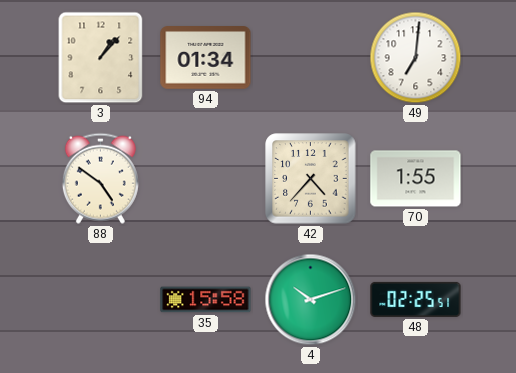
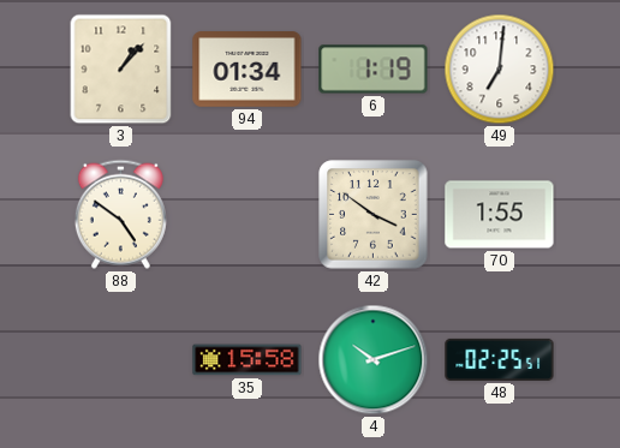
6: none -> 1:19 (374, 70)
42: 4:37 -> 3:51 (374, 215)
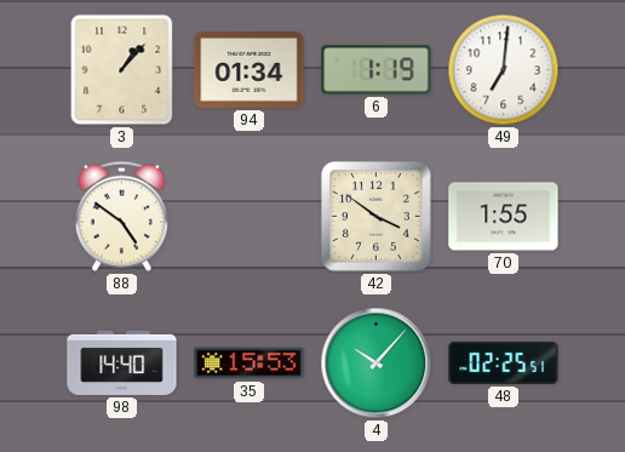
98: none -> 14:40 (122, 362)
35: 15:58 -> 15:53 (250, 364)
4: 10:12 -> 10:07 (377, 364)
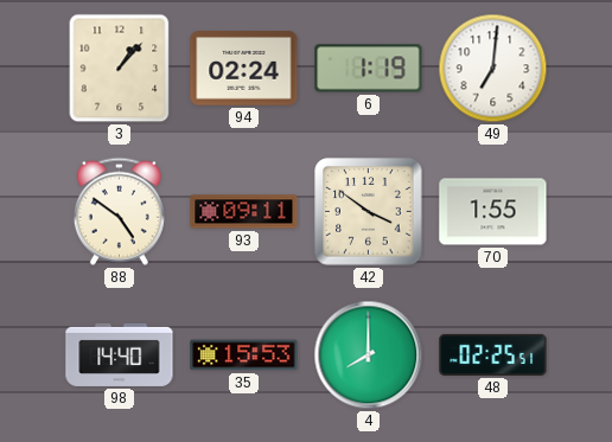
94: 01:34 -> 02:24 (244, 69)
93: none -> 09:11 (244, 212)
4: 10:07 -> 8:00 (369, 355)
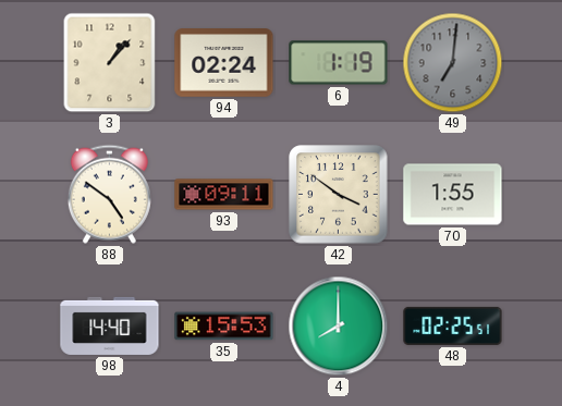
49 dial: white -> grey (453, 63)
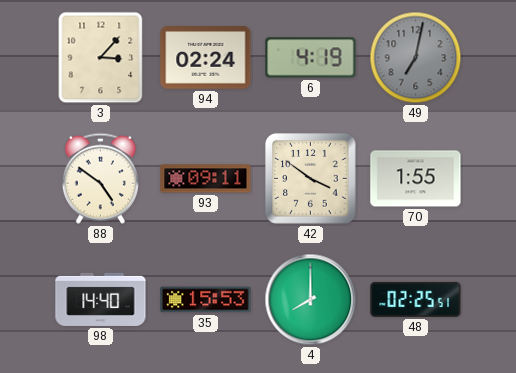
3: 1:07 -> 3:07 (101, 58)
6: 1:19 -> 4:19 (311, 58)
49: 7:01 -> 7:02 (416, 58)
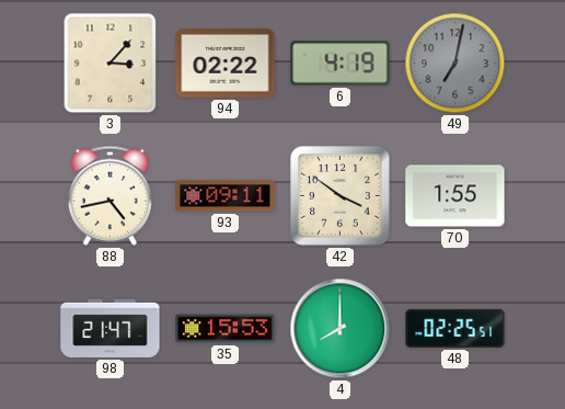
94: 02:24 -> 02:22 (226, 64)
88: 4:51 -> 4:43 (109, 195)
98: 14:40 -> 21:47 (111, 328)
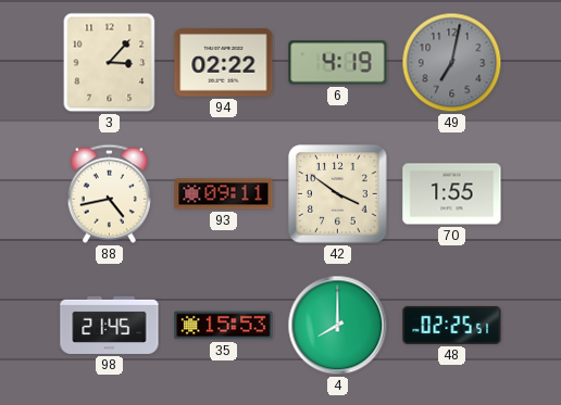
98: 21:47 -> 21:45 (110, 325)
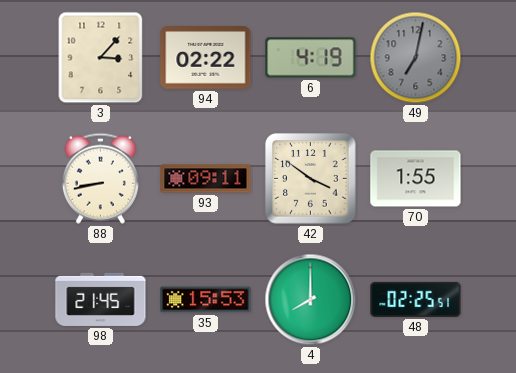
88: 4:43 -> 8:43 (100, 178)
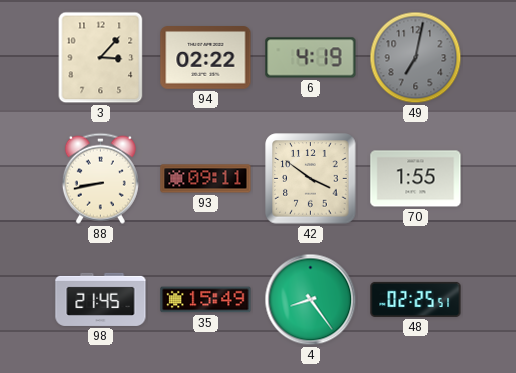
35: 15:53 -> 15:49 (206, 300)
4: 8:00 -> 8:24 (311, 300)
